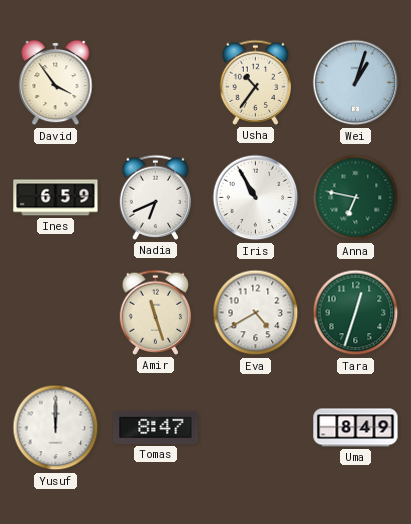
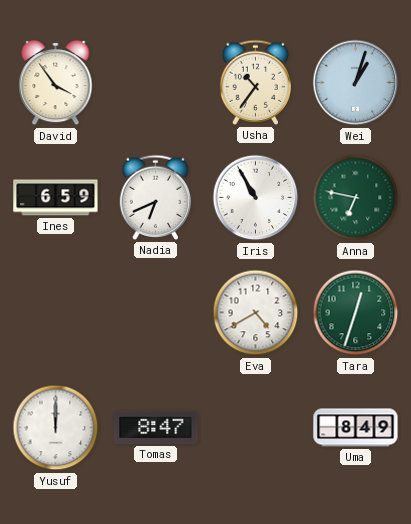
Amir: 11:27 -> none (156, 312)
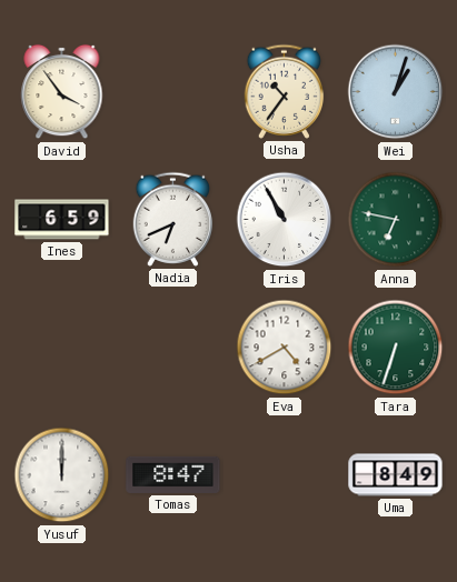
Tara: 12:33 -> 6:33 (396, 348)
